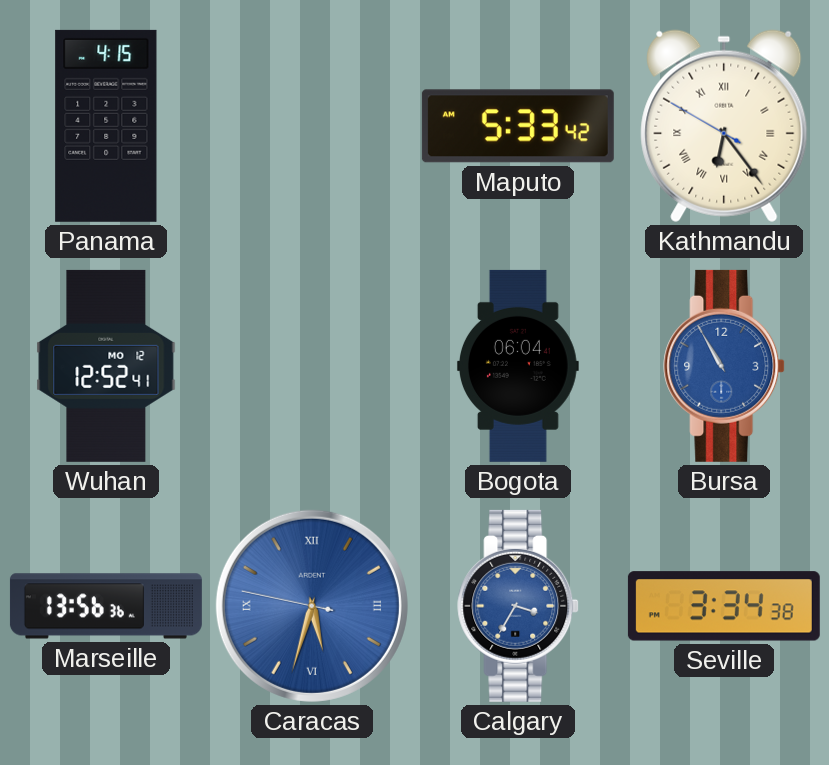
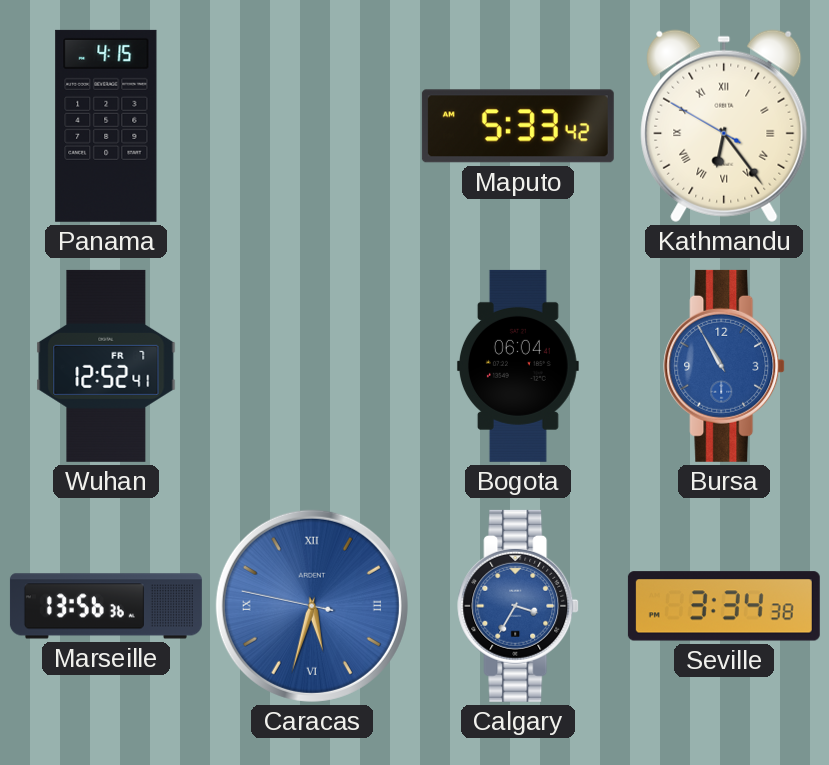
Wuhan date: MO 12 -> FR 7 (106, 366)
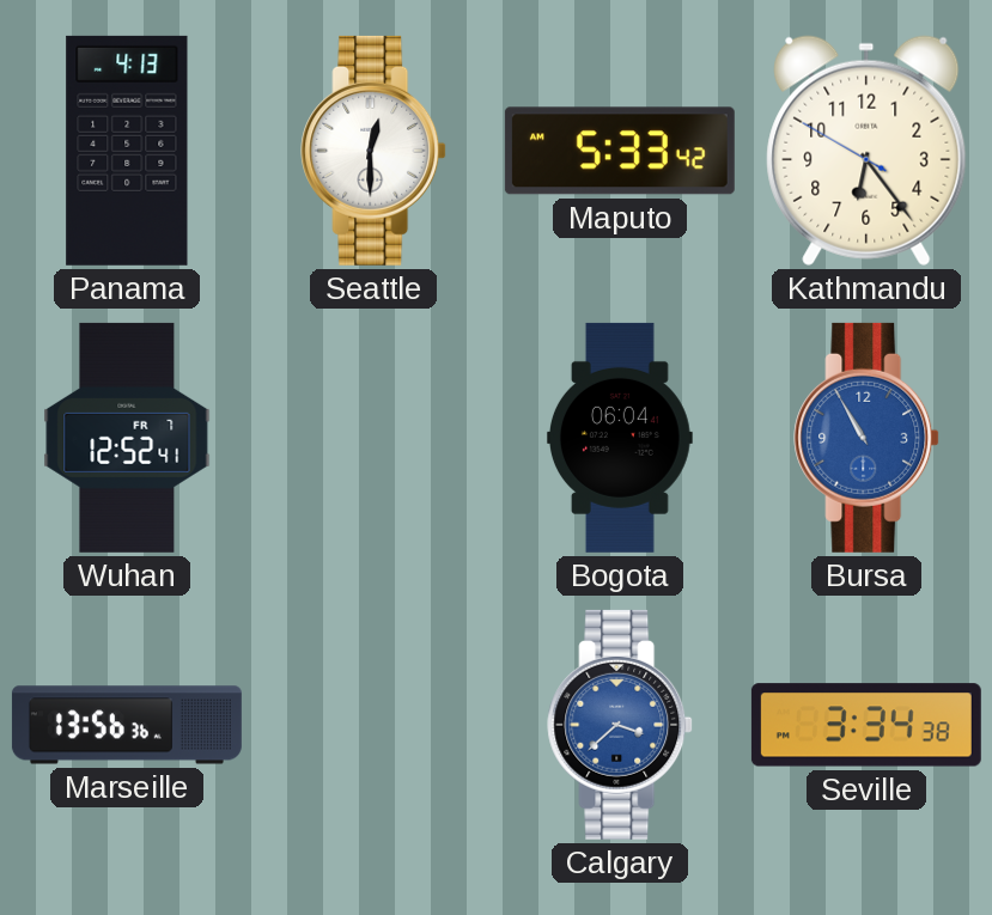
Panama: 4:15 -> 4:13 (127, 151)
Seattle: none -> 12:30 (373, 151)
Kathmandu numerals: Roman -> Arabic (866, 151)
Caracas: 5:32 -> none (312, 606)
Calgary: 3:35 -> 3:38 (620, 725)
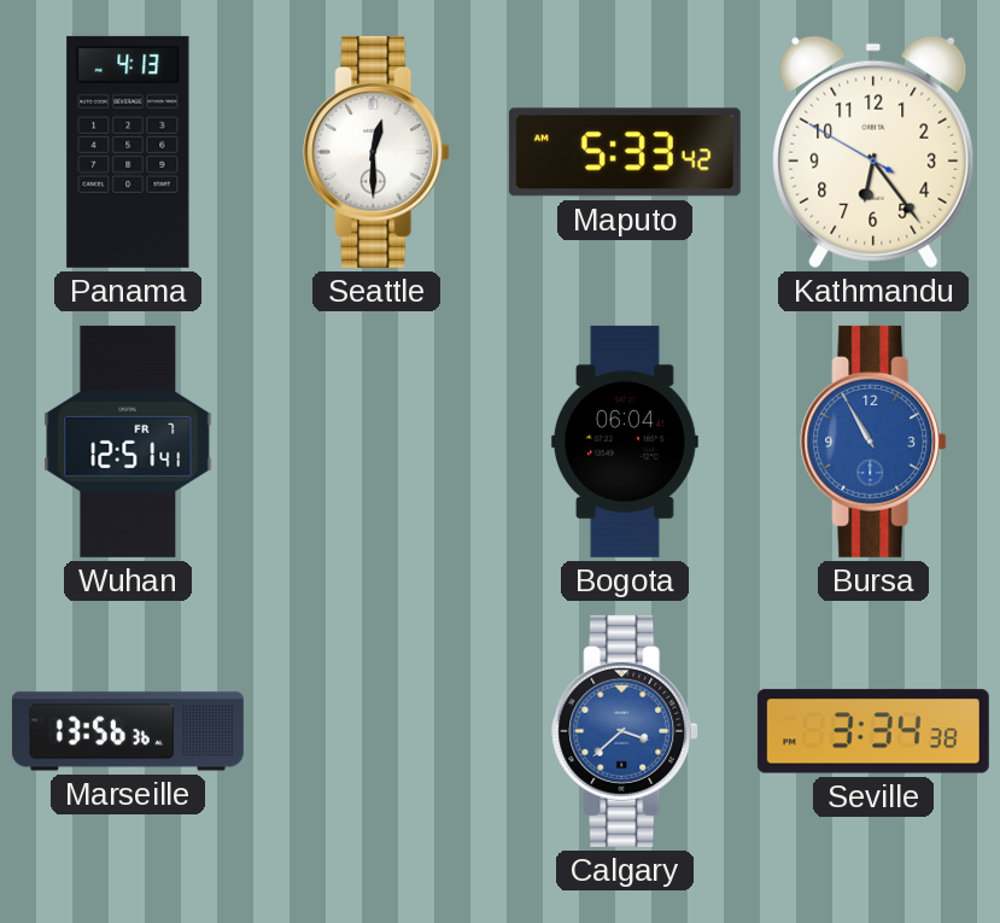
Wuhan: 12:52 -> 12:51 (128, 442)
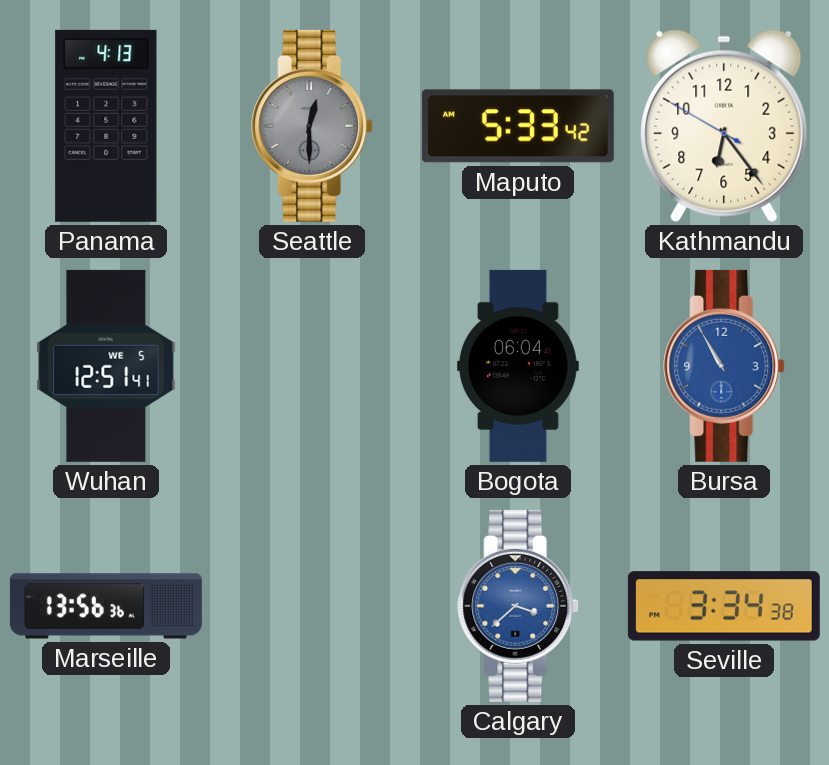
Seattle dial: white -> grey (312, 126)
Wuhan date: FR 7 -> WE 5 (106, 366)
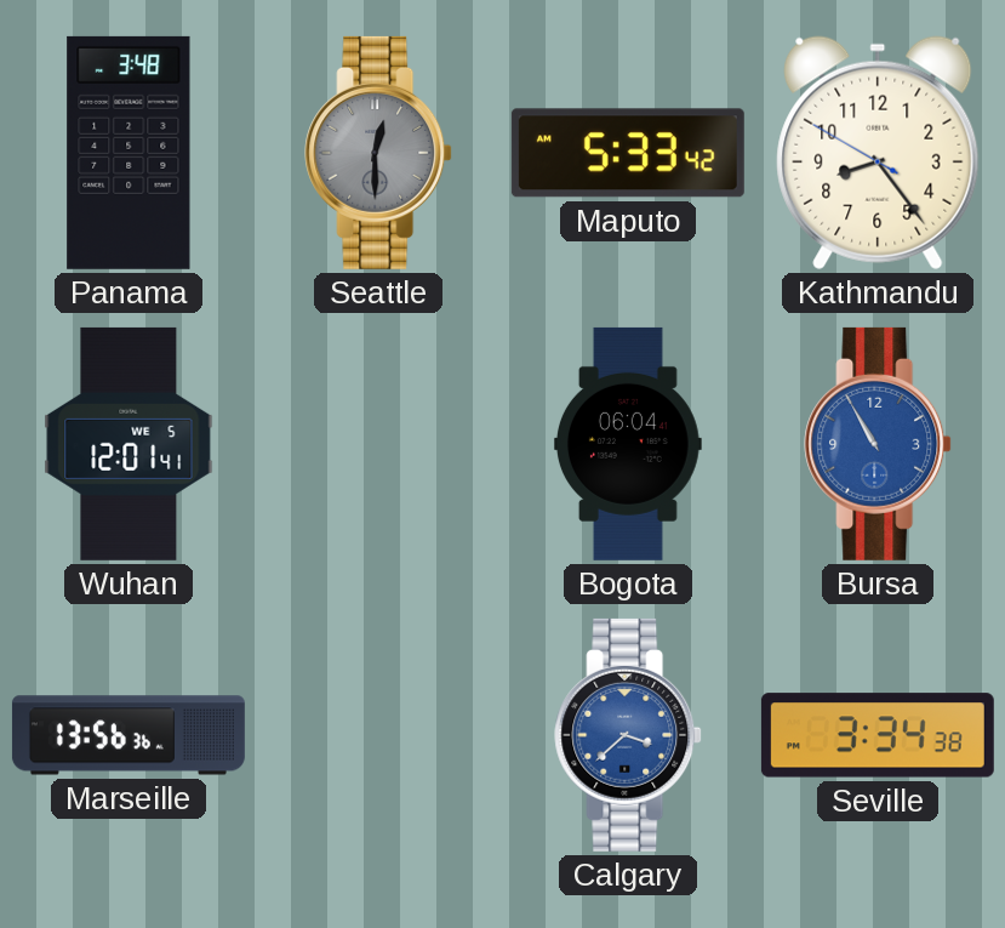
Panama: 4:13 -> 3:48 (129, 153)
Kathmandu: 6:23 -> 8:23 (878, 153)
Wuhan: 12:51 -> 12:01 (129, 444)
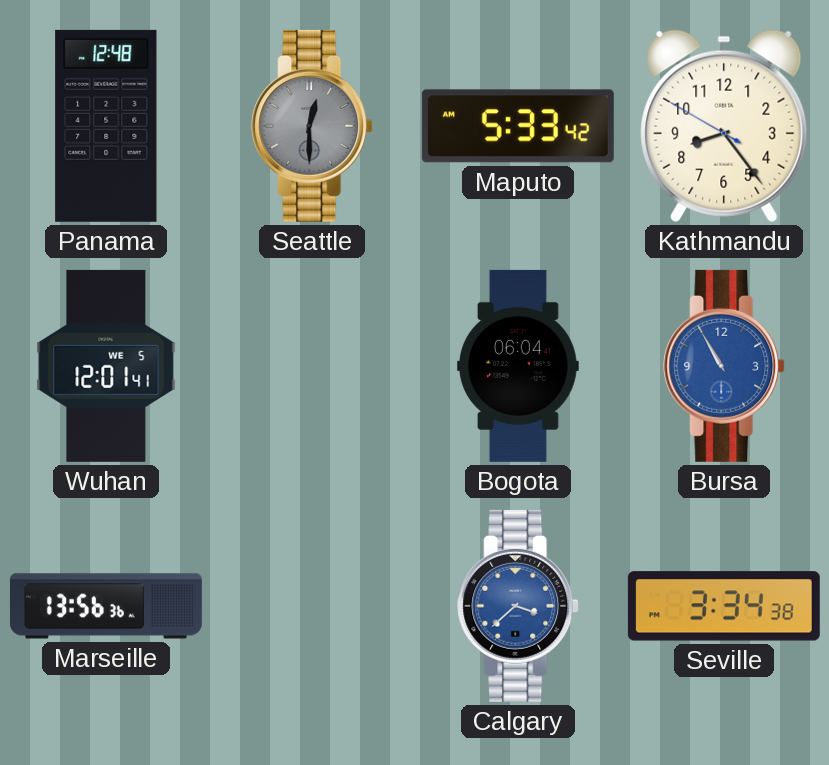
Panama: 3:48 -> 12:48 (106, 126)
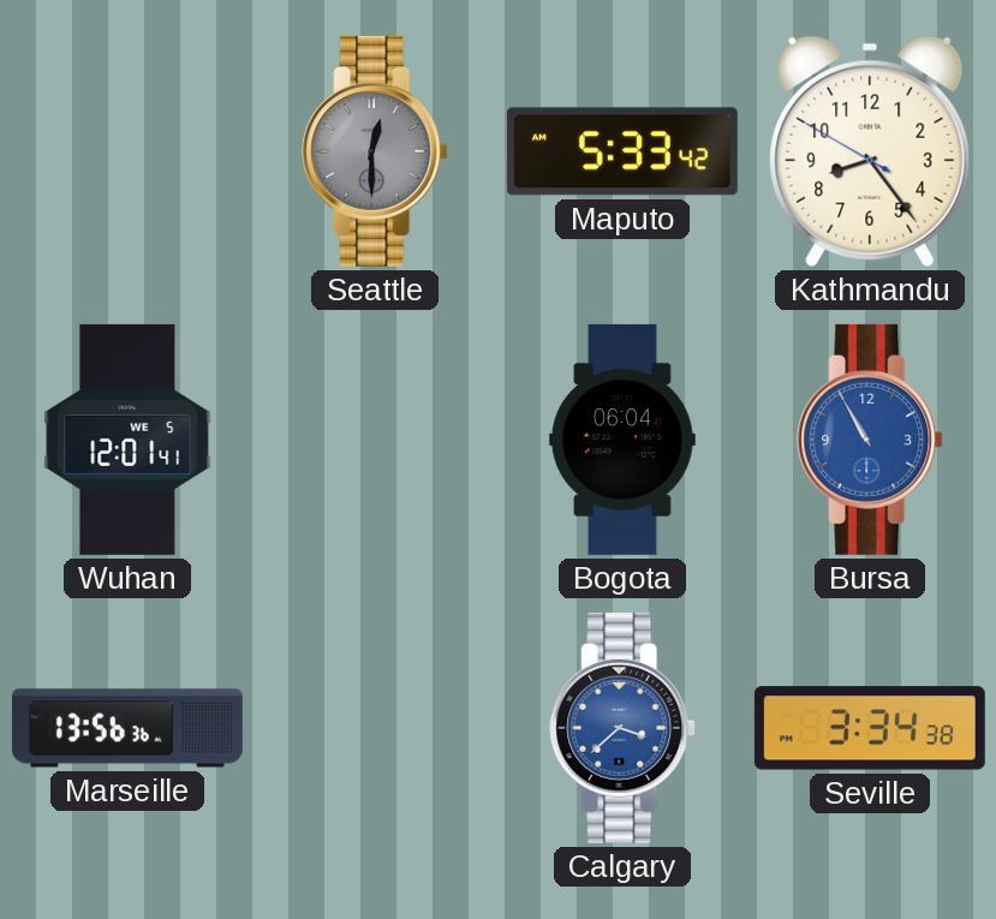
Panama: 12:48 -> none (106, 126)
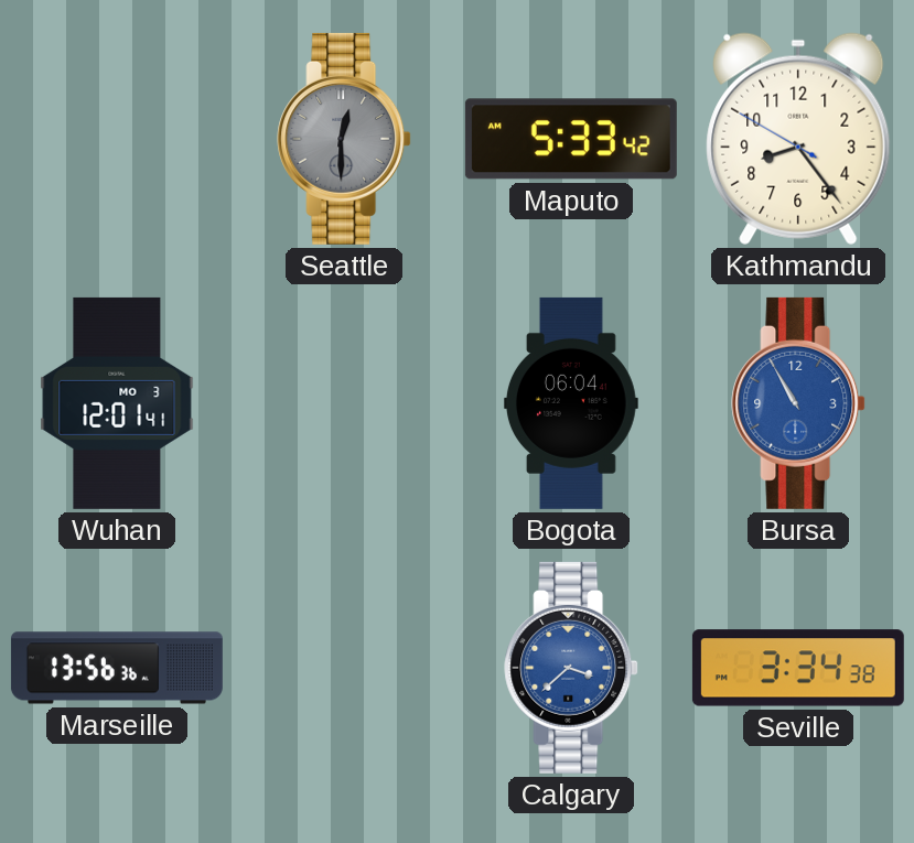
Wuhan date: WE 5 -> MO 3 (117, 403)
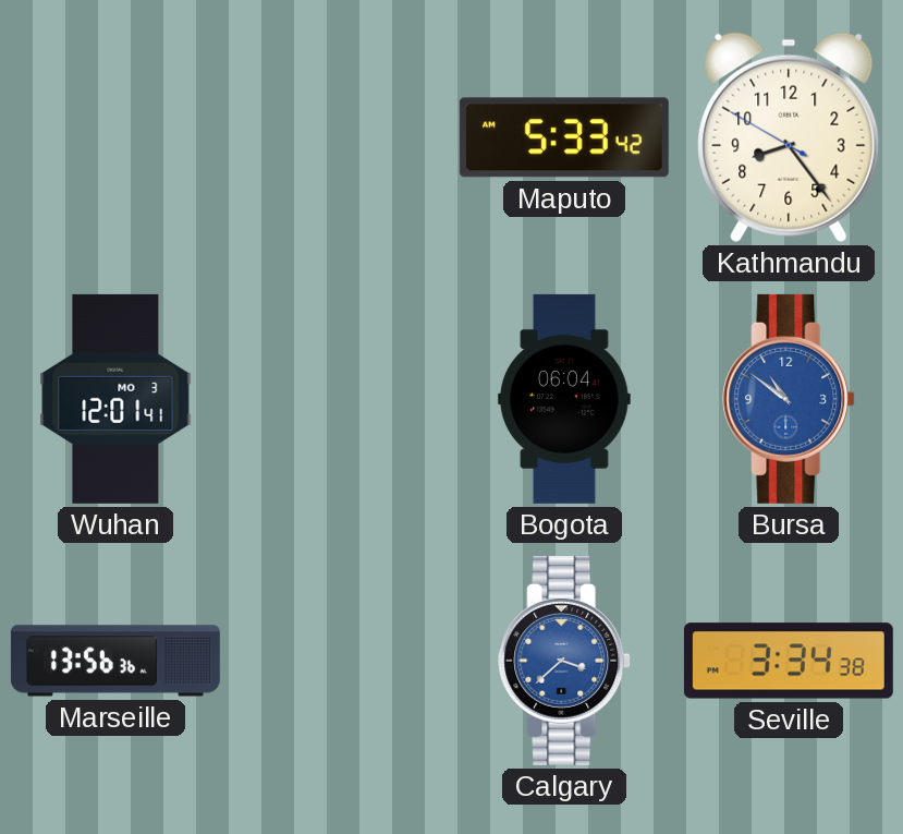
Seattle: 12:30 -> none (344, 139)
Bursa: 10:55 -> 10:51 (789, 399)
